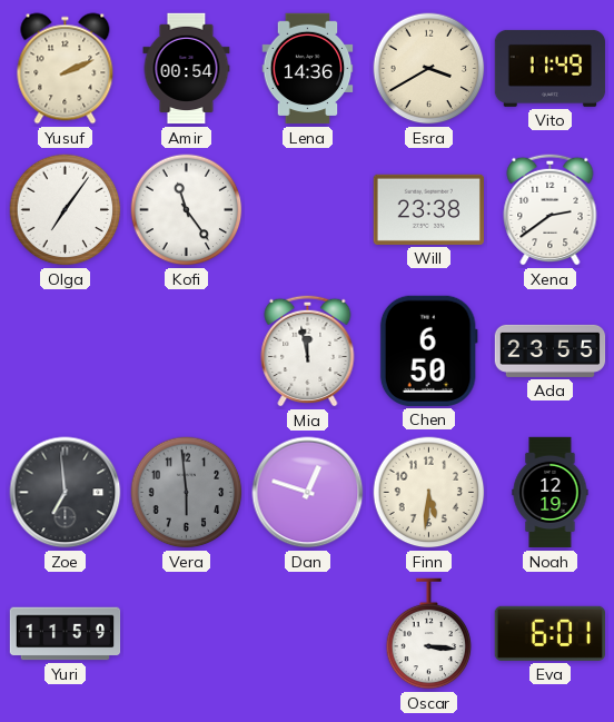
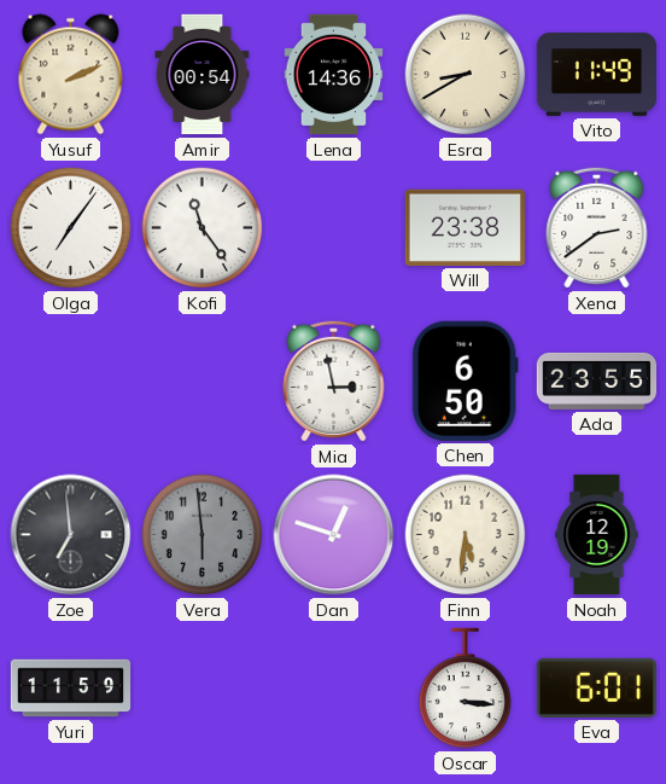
Esra: 3:40 -> 8:40 (466, 75)
Mia: 11:58 -> 2:58 (334, 381)
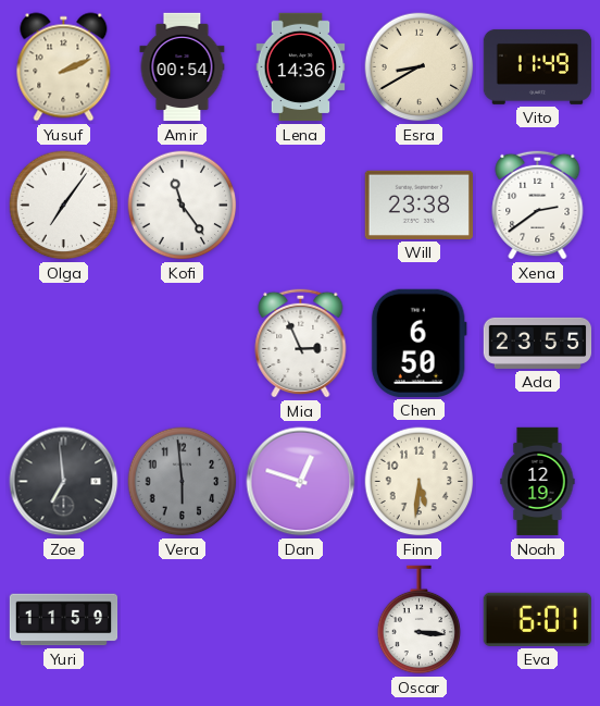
Mia: 2:58 -> 2:56 (301, 343)
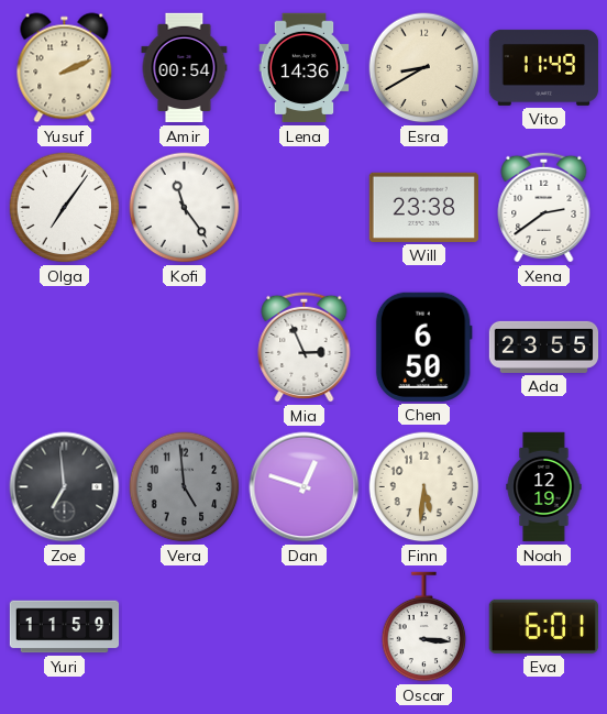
Vera: 5:59 -> 4:59 (185, 487)
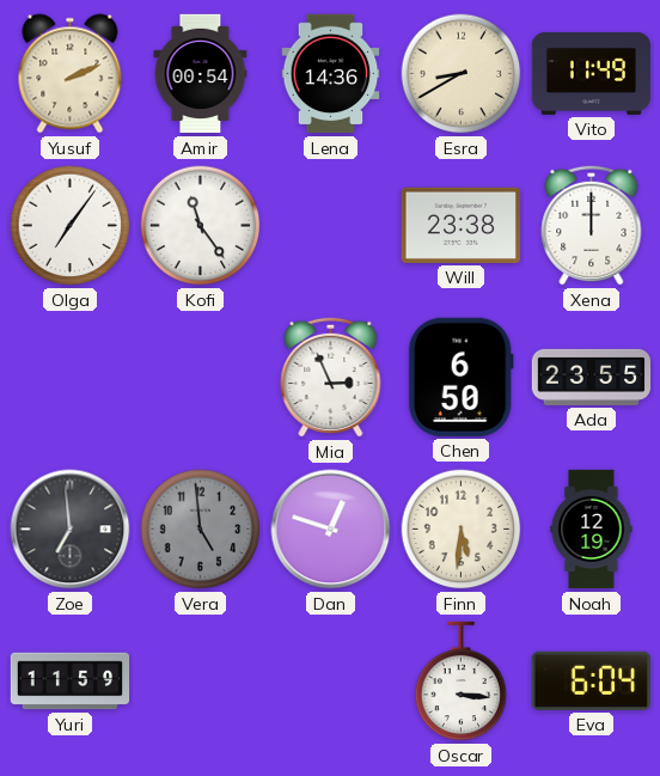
Xena: 2:39 -> 12:00 (592, 225)
Eva: 6:01 -> 6:04 (591, 680)
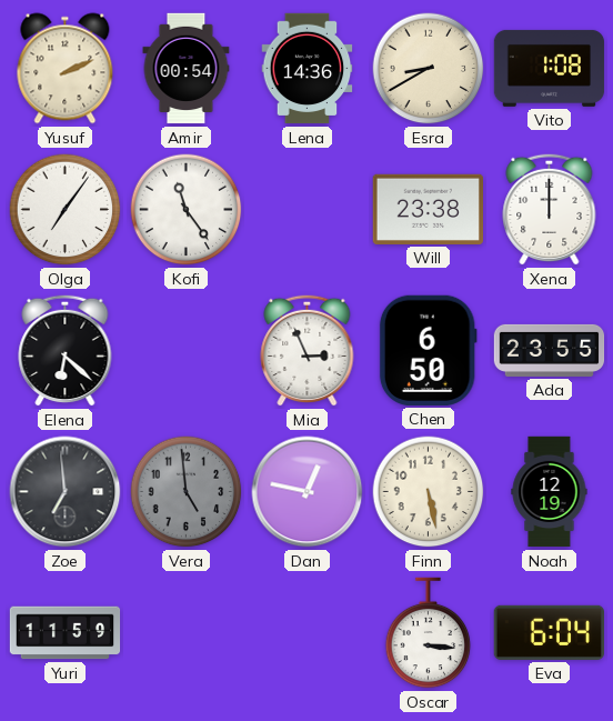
Vito: 11:49 -> 1:08 (550, 68)
Elena: none -> 6:22 (66, 350)
Dan: 12:48 -> 12:47 (308, 492)
Finn: 5:31 -> 5:28 (429, 492)
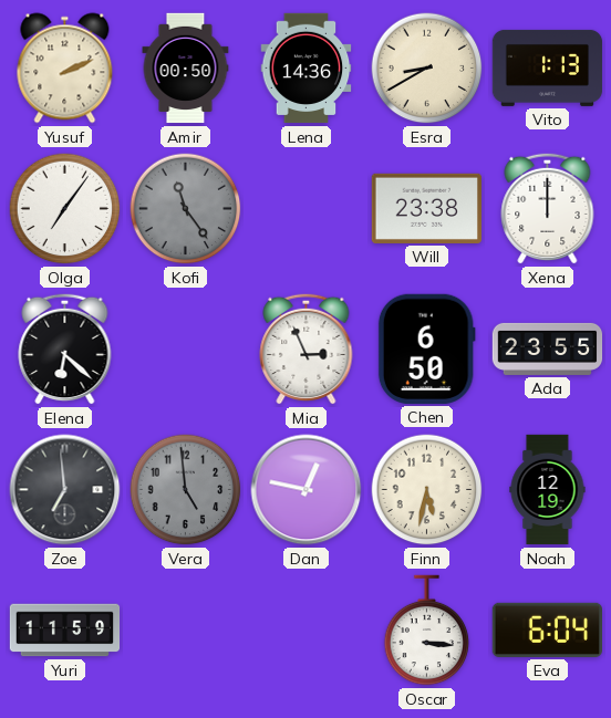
Amir: 00:54 -> 00:50 (186, 69)
Vito: 1:08 -> 1:13 (548, 67)
Kofi dial: white -> grey (186, 209)
Finn: 5:28 -> 5:32 (427, 490)
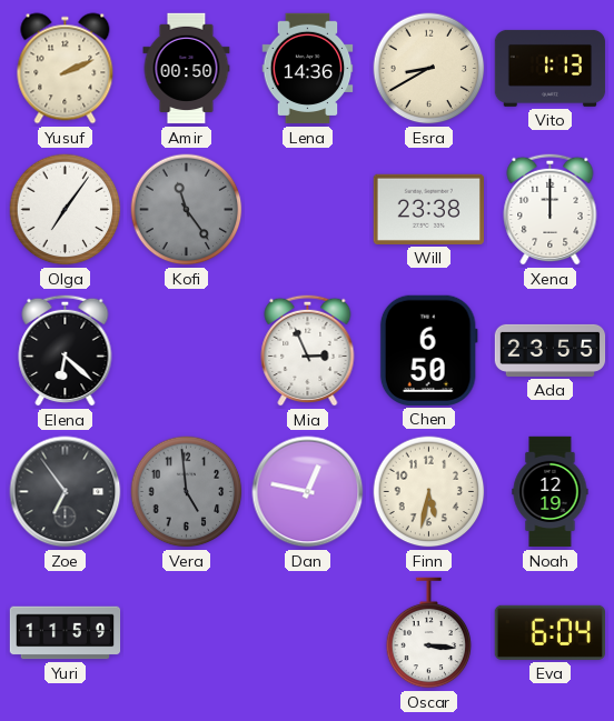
Zoe: 6:59 -> 6:54 (66, 492)
